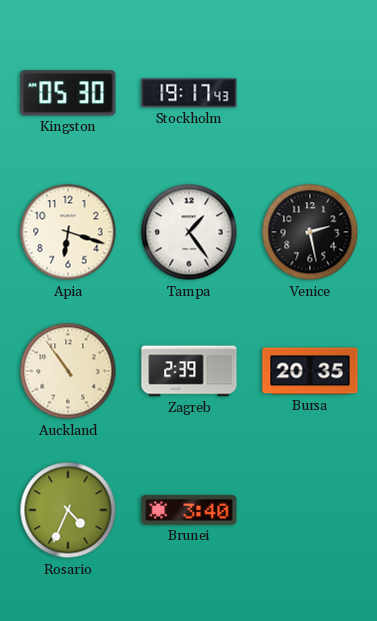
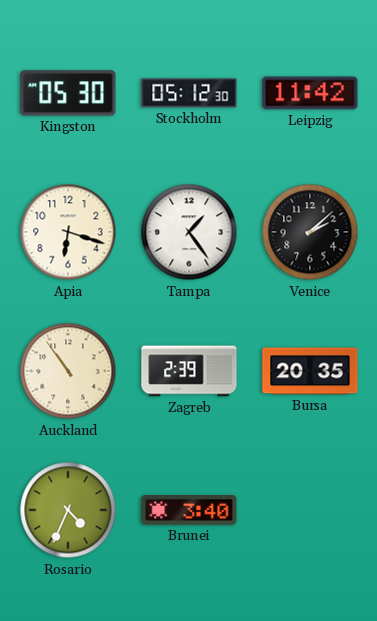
Stockholm: 19:17 -> 05:12 (189, 93)
Leipzig: none -> 11:42 (310, 93)
Venice: 2:28 -> 2:08 (310, 232)
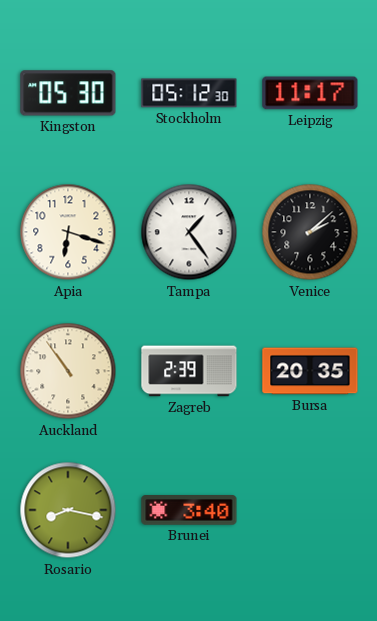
Leipzig: 11:42 -> 11:17 (310, 93)
Rosario: 4:34 -> 8:17 (68, 510)
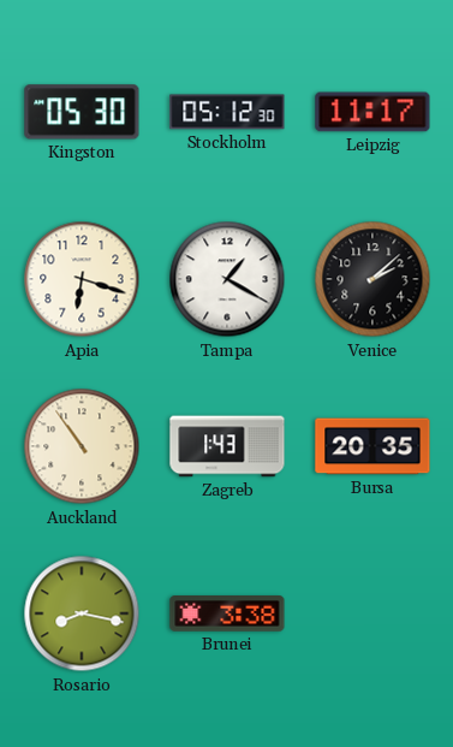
Tampa: 1:24 -> 1:20 (227, 279)
Zagreb: 2:39 -> 1:43 (227, 446)
Brunei: 3:40 -> 3:38 (227, 613)
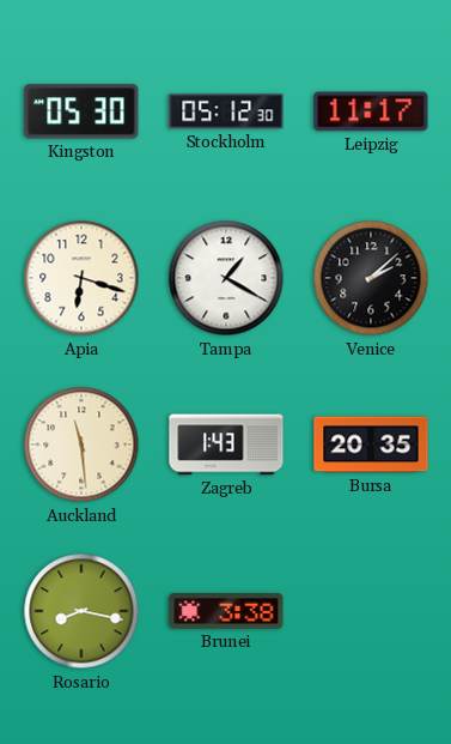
Auckland: 10:54 -> 11:29 (81, 444)
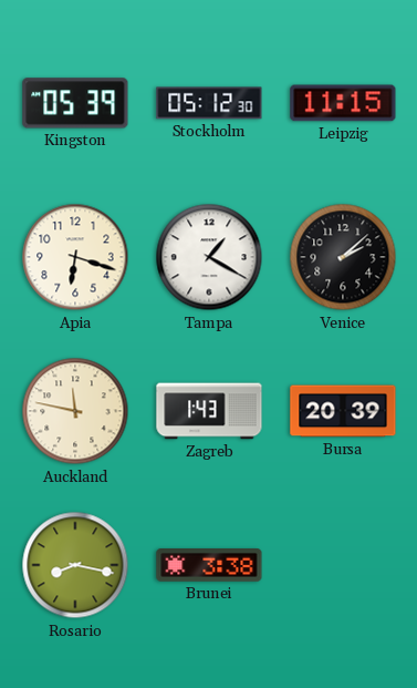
Kingston: 05:30 -> 05:39 (75, 103)
Leipzig: 11:17 -> 11:15 (343, 103)
Auckland: 11:29 -> 11:47 (75, 411)
Bursa: 20:35 -> 20:39 (343, 411)
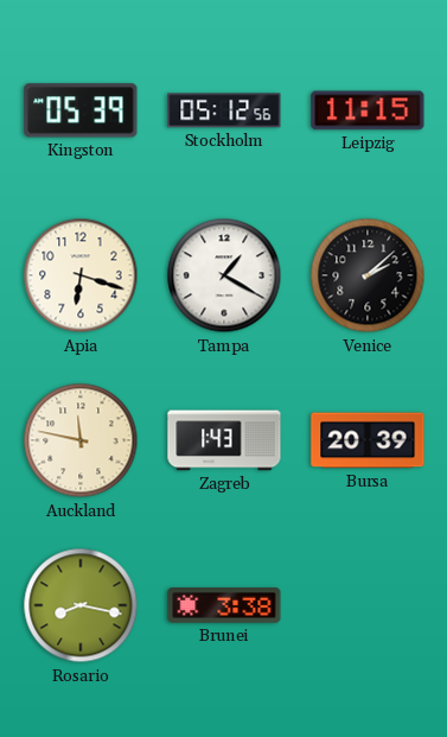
Stockholm: 05:12:30 -> 05:12:56 (224, 110)
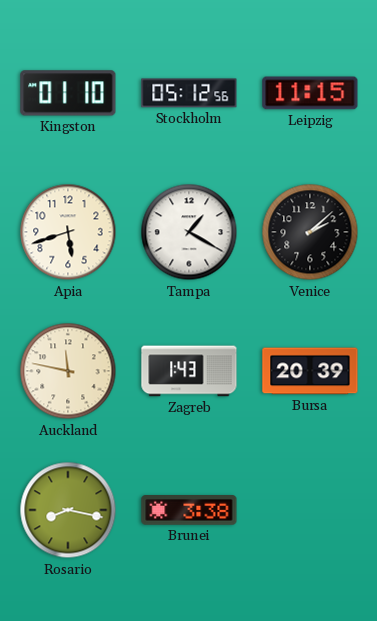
Kingston: 05:39 -> 01:10 (68, 93)
Apia: 6:18 -> 5:42 (68, 232)
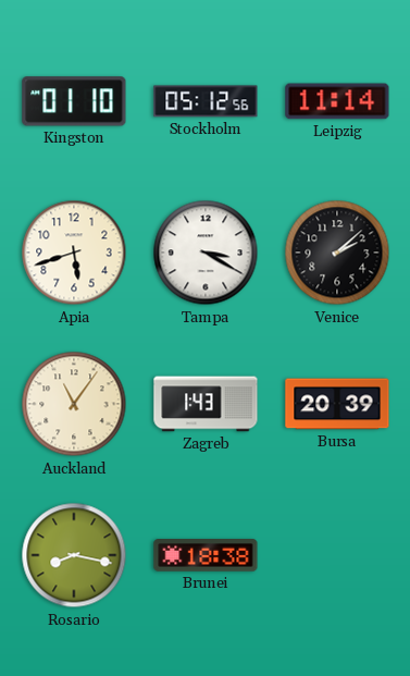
Leipzig: 11:15 -> 11:14 (337, 101)
Tampa: 1:20 -> 3:20 (206, 253)
Auckland: 11:47 -> 11:06 (74, 404)
Brunei: 3:38 -> 18:38 (206, 555)
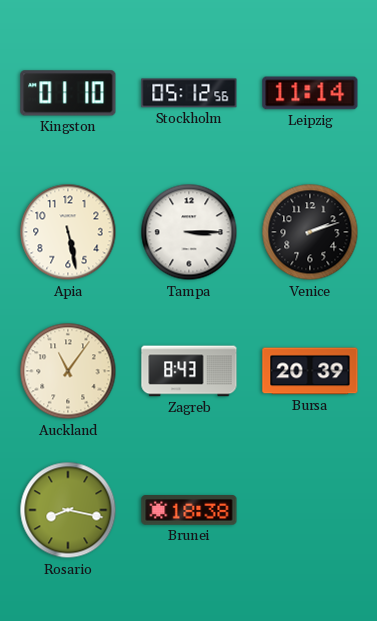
Apia: 5:42 -> 5:28 (68, 232)
Tampa: 3:20 -> 3:15 (189, 232)
Venice: 2:08 -> 2:12 (310, 232)
Zagreb: 1:43 -> 8:43 (189, 371)
